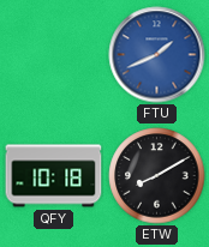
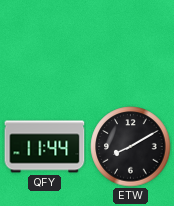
FTU: 1:41 -> none (157, 55)
QFY: 10:18 -> 11:44 (45, 147)
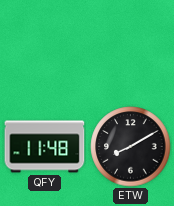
QFY: 11:44 -> 11:48 (45, 147)
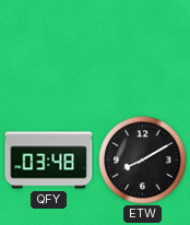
QFY: 11:48 -> 03:48 (49, 161)
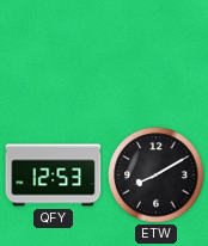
QFY: 03:48 -> 12:53 (54, 176)
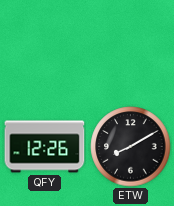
QFY: 12:53 -> 12:26 (45, 147)
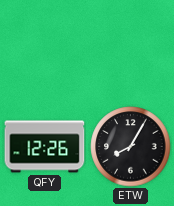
ETW: 8:10 -> 8:05 (131, 147)
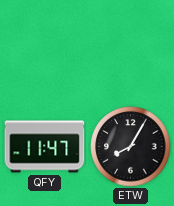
QFY: 12:26 -> 11:47 (45, 147)
